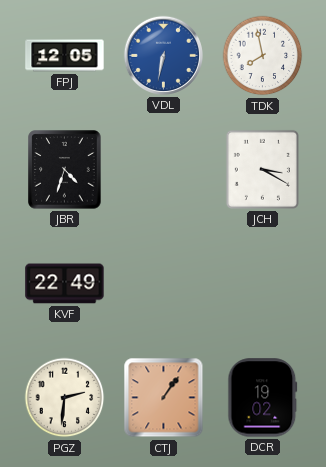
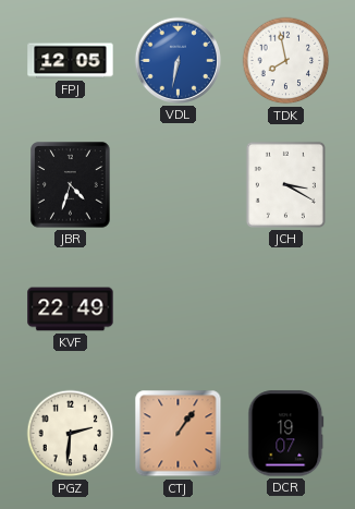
DCR: 19:02 -> 19:07 (286, 434)
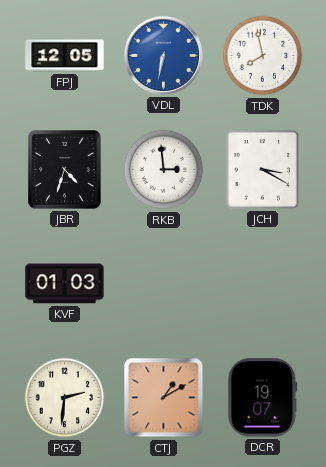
RKB: none -> 2:59 (164, 170)
KVF: 22:49 -> 01:03 (65, 284)
CTJ: 1:06 -> 1:10 (164, 398)
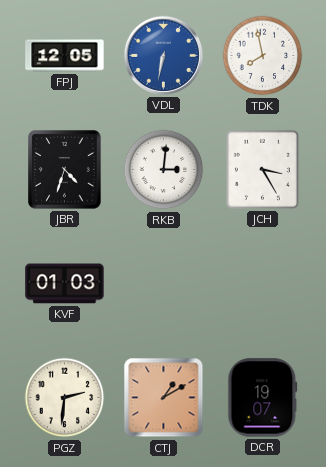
RKB: 2:59 -> 3:01 (164, 170)
JCH: 3:20 -> 3:25 (262, 169)
